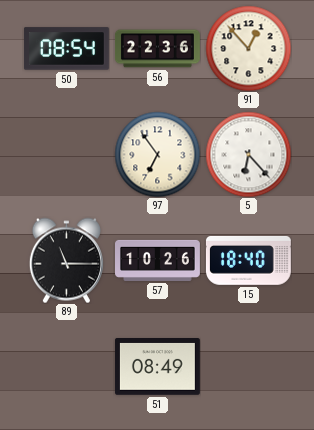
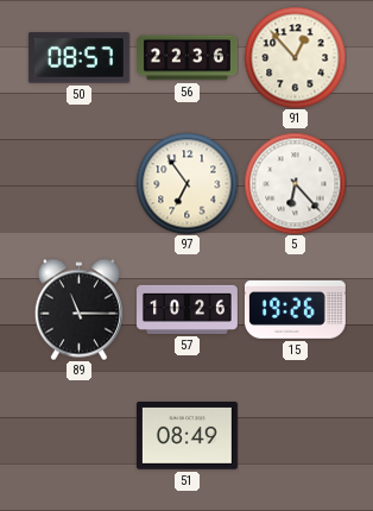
50: 08:54 -> 08:57 (78, 58)
15: 18:40 -> 19:26 (295, 310)
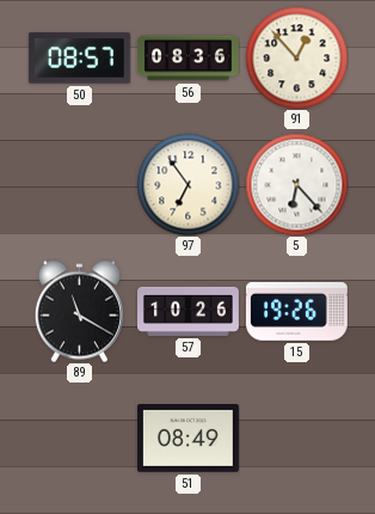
56: 22:36 -> 08:36 (189, 59)
89: 11:15 -> 11:20 (79, 311)
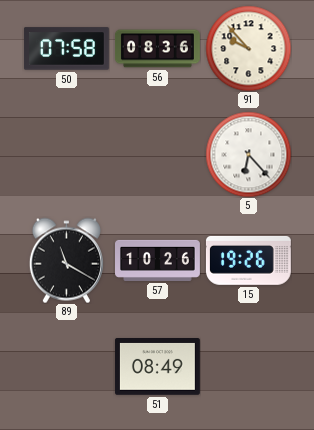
50: 08:57 -> 07:58 (66, 49)
91: 12:53 -> 9:53 (248, 48)
97: 6:54 -> none (187, 184)
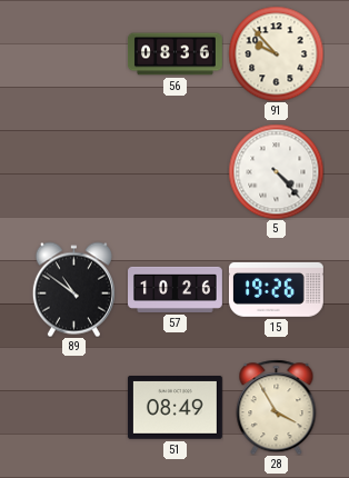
50: 07:58 -> none (66, 49)
5: 6:23 -> 4:23 (276, 171)
89: 11:20 -> 10:51 (73, 289)
28: none -> 3:55 (277, 407)
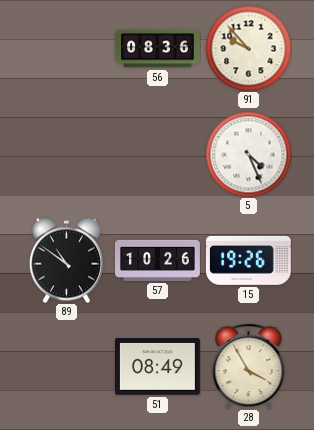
5: 4:23 -> 4:26 (248, 154)
